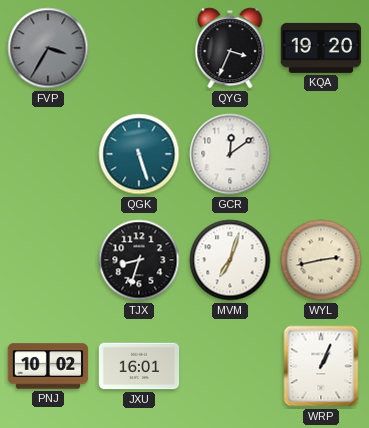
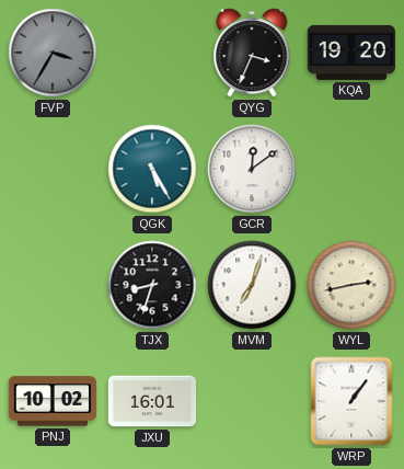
QGK: 5:27 -> 5:25 (152, 169)
WRP: 1:04 -> 1:06 (351, 401)
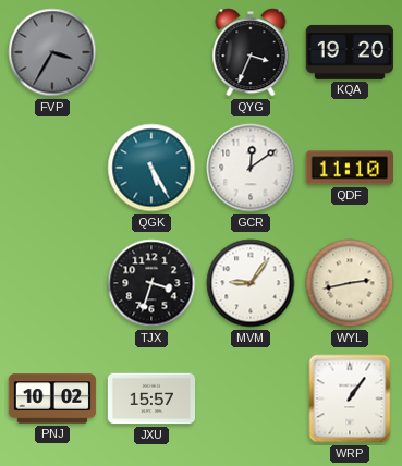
QDF: none -> 11:10 (349, 168)
TJX: 8:33 -> 3:33 (151, 283)
MVM: 7:03 -> 9:06 (251, 283)
JXU: 16:01 -> 15:57 (151, 398)
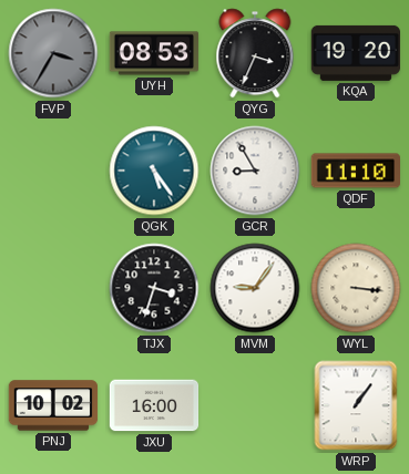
UYH: none -> 08:53 (154, 53)
QGK: 5:25 -> 5:24 (154, 171)
GCR: 12:09 -> 8:55 (255, 171)
WYL: 2:43 -> 3:16 (356, 288)
JXU: 15:57 -> 16:00 (154, 405)
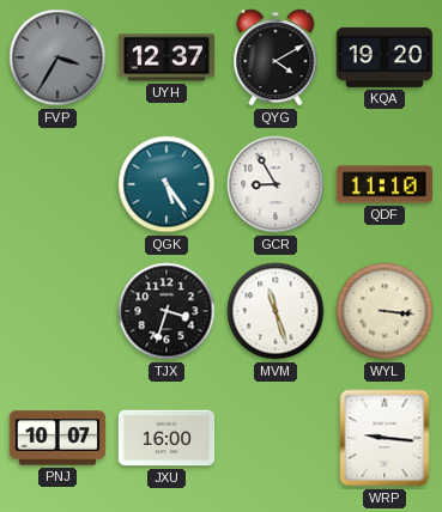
UYH: 08:53 -> 12:37 (166, 57)
QYG: 3:34 -> 4:10 (276, 57)
MVM: 9:06 -> 11:27 (276, 311)
PNJ: 10:02 -> 10:07 (57, 438)
WRP: 1:06 -> 9:16 (385, 438)
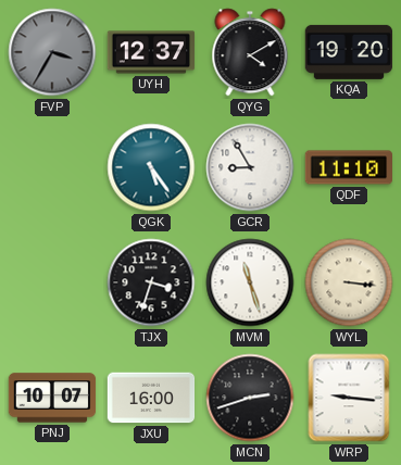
MCN: none -> 2:42 (250, 398)
